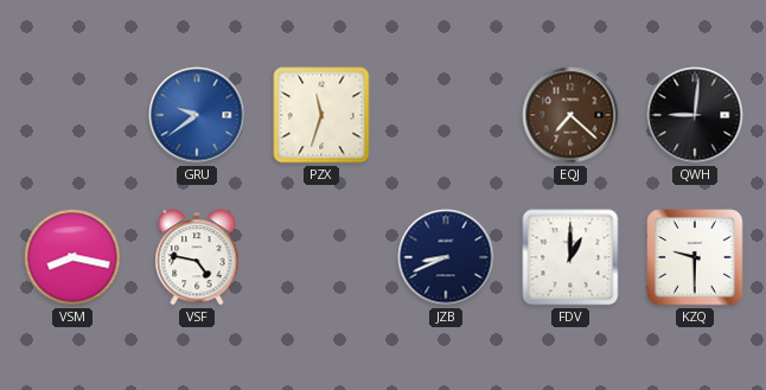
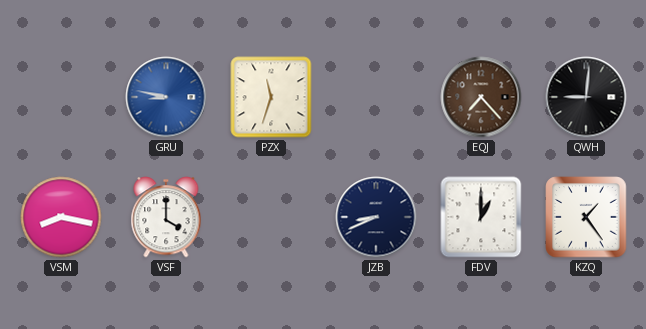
GRU: 9:39 -> 8:47 (166, 97)
EQJ: 7:22 -> 7:23 (481, 97)
VSF: 4:47 -> 4:00 (166, 217)
KZQ: 9:30 -> 1:24 (586, 217)
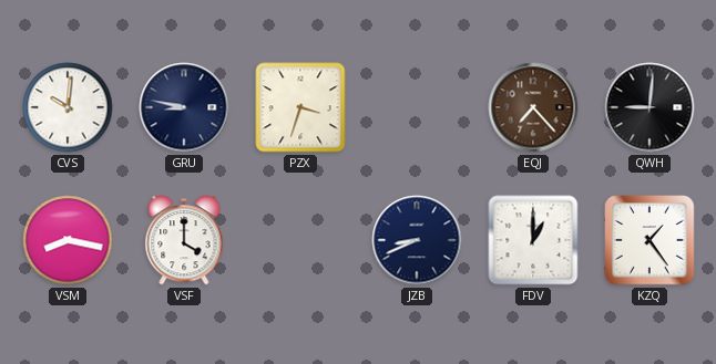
CVS: none -> 10:01 (68, 107)
GRU dial: blue -> navy (184, 107)
PZX: 11:33 -> 3:33 (300, 107)
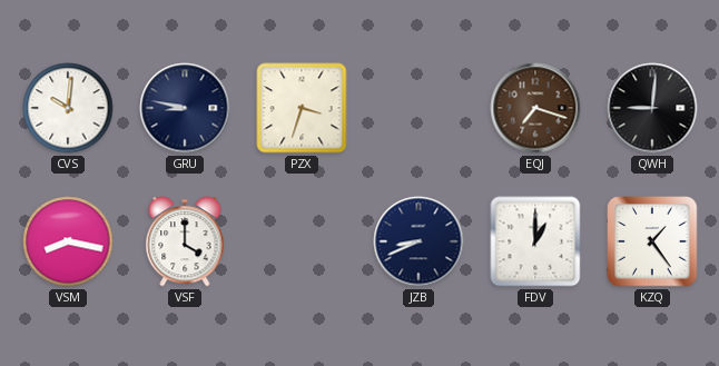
EQJ: 7:23 -> 7:18 (535, 108)
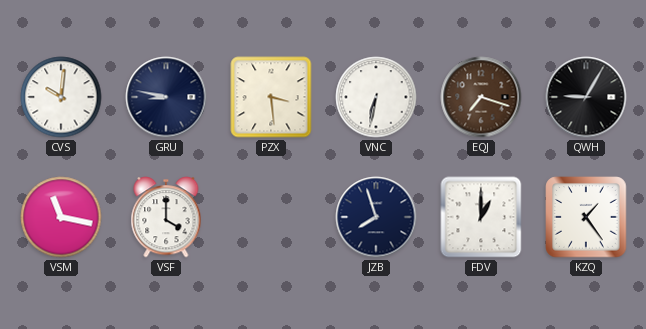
PZX: 3:33 -> 3:29 (271, 97)
VNC: none -> 6:32 (376, 97)
QWH: 9:01 -> 9:05 (586, 97)
VSM: 8:17 -> 11:17 (61, 217)
JZB: 8:41 -> 7:57 (376, 217)
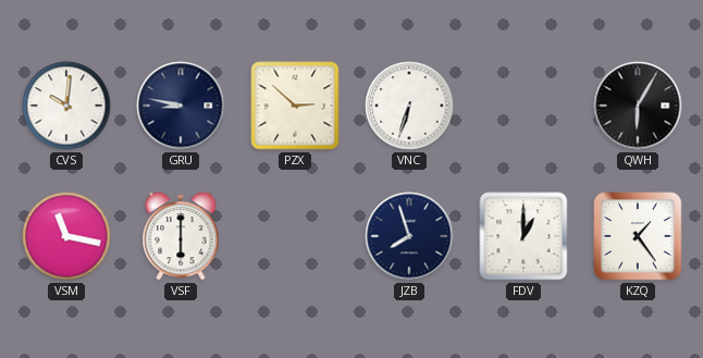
PZX: 3:29 -> 2:52 (295, 106)
VNC: 6:32 -> 6:33 (409, 106)
EQJ: 7:18 -> none (481, 97)
QWH: 9:05 -> 6:05 (638, 106)
VSF: 4:00 -> 6:00 (181, 236)
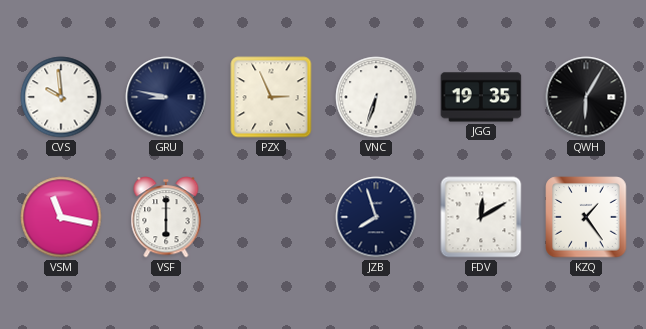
CVS: 10:01 -> 9:59 (61, 97)
PZX: 2:52 -> 2:56 (271, 97)
JGG: none -> 19:35 (481, 97)
FDV: 1:00 -> 12:10 (481, 217)
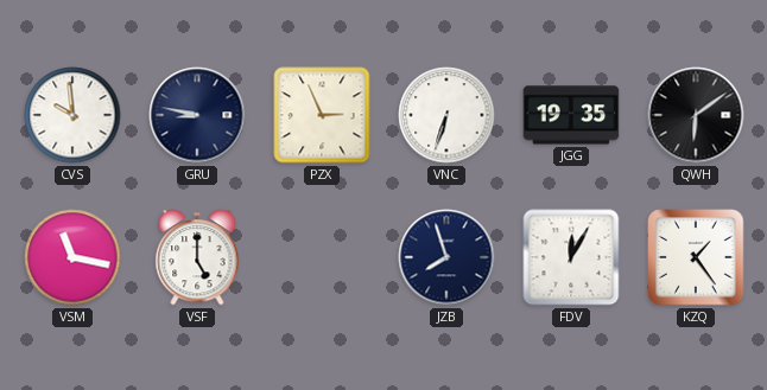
QWH: 6:05 -> 6:09 (696, 115)
VSF: 6:00 -> 5:00 (197, 257)
FDV: 12:10 -> 12:05 (571, 257)
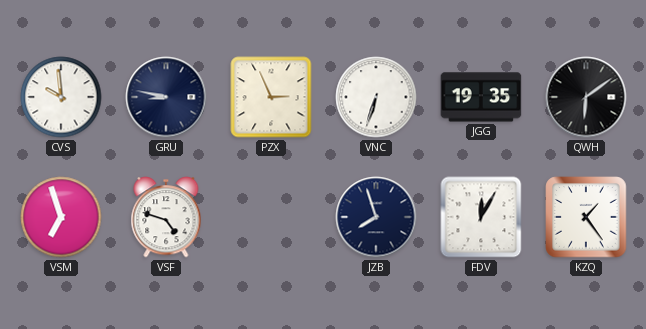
VSM: 11:17 -> 6:57 (61, 217)
VSF: 5:00 -> 4:48 (166, 217)
